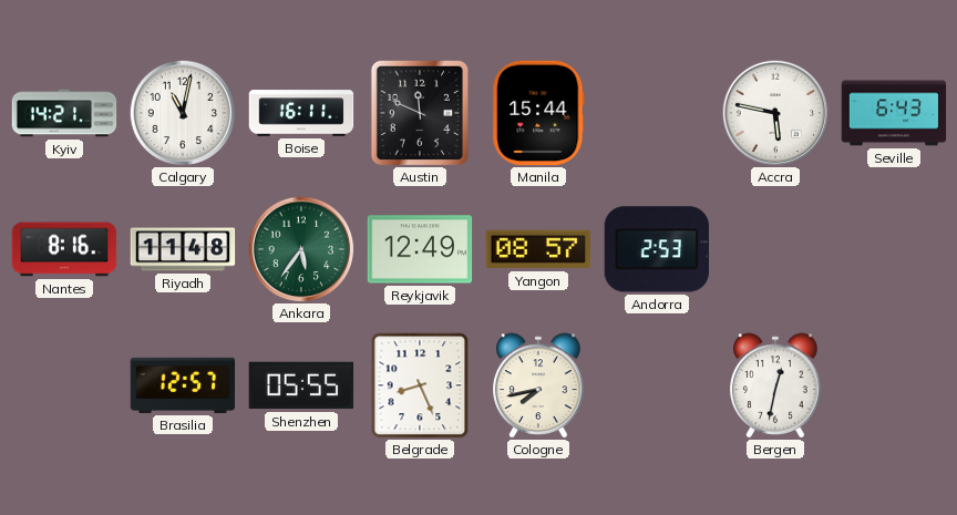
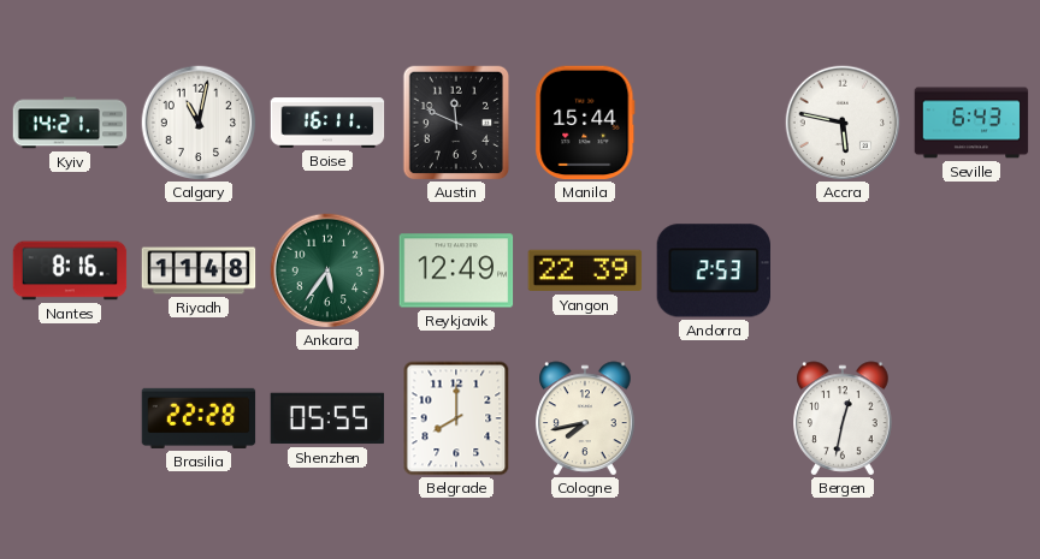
Yangon: 08:57 -> 22:39 (585, 270)
Brasilia: 12:57 -> 22:28 (199, 418)
Belgrade: 8:26 -> 8:00 (456, 418)
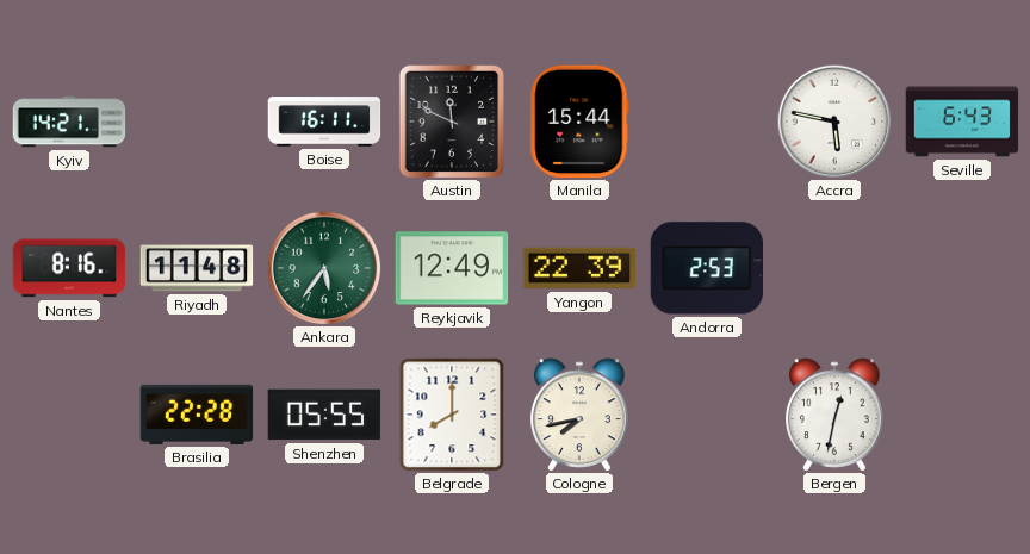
Calgary: 11:02 -> none (199, 123)
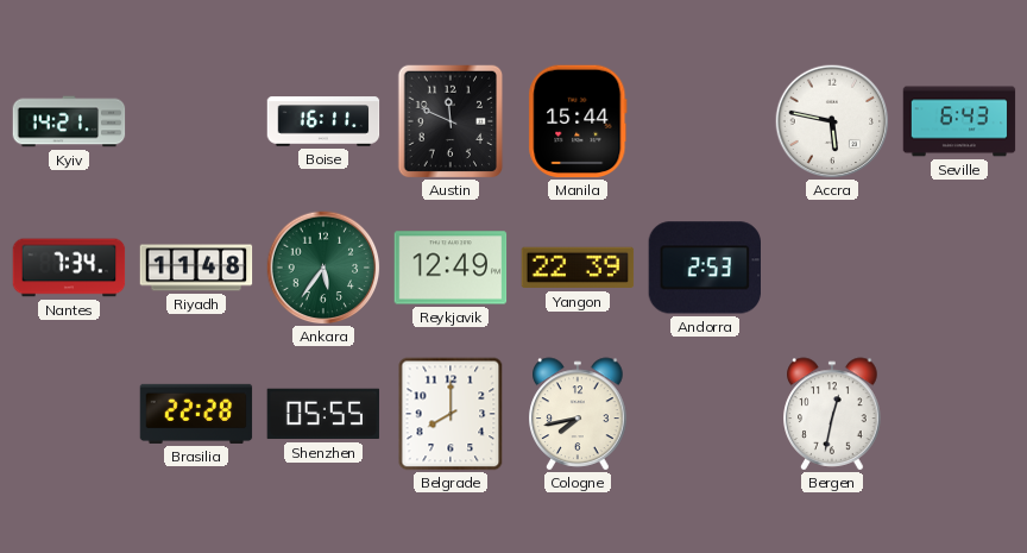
Nantes: 8:16 -> 7:34 (69, 268)
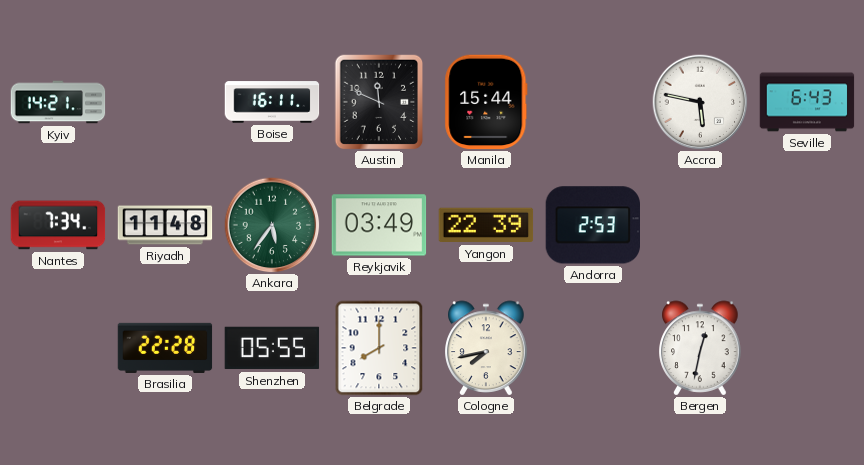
Reykjavik: 12:49 -> 03:49 (379, 225)
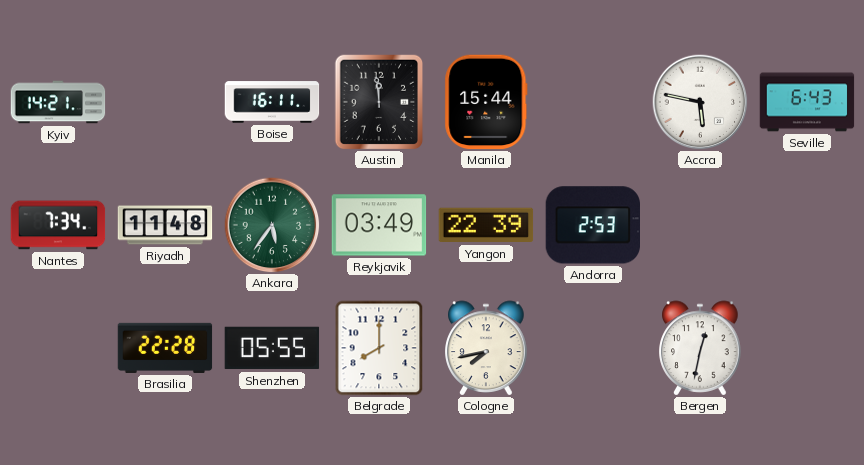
Austin: 11:49 -> 11:59 (379, 102)
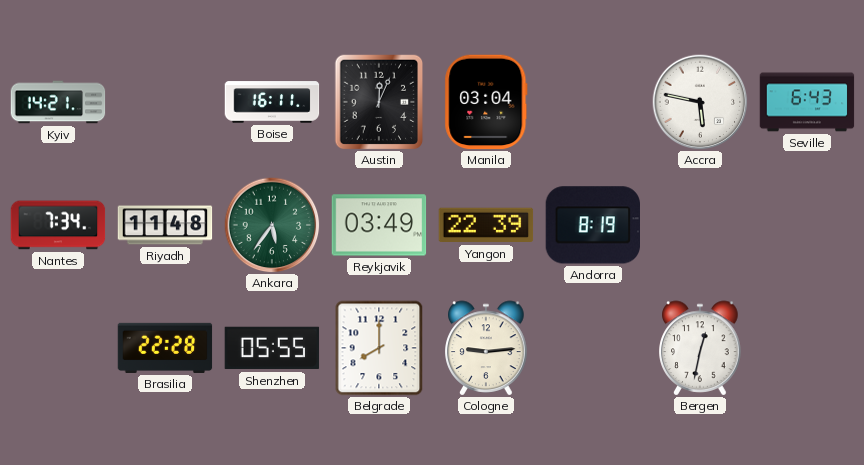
Austin: 11:59 -> 12:04 (379, 102)
Manila: 15:44 -> 03:04 (486, 102)
Andorra: 2:53 -> 8:19 (593, 225)
Cologne: 7:43 -> 9:14 (486, 348)
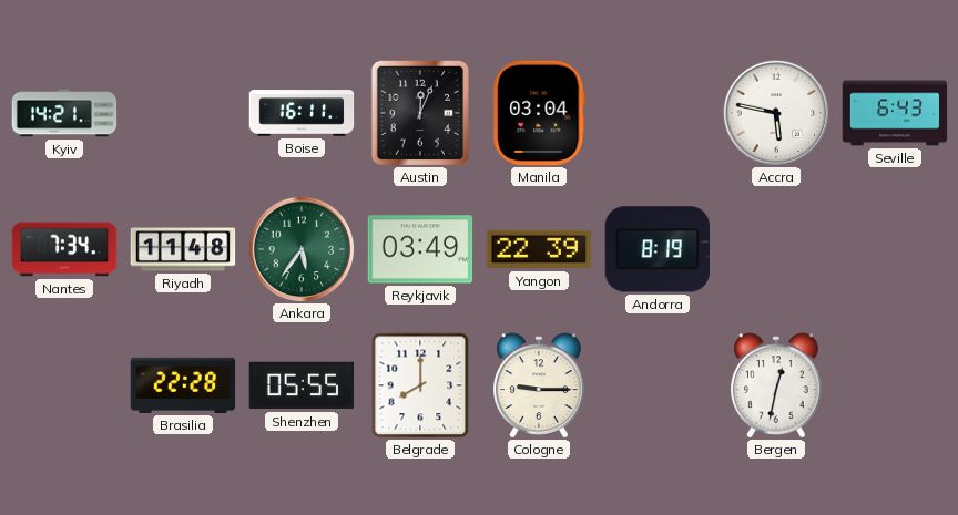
Cologne: 9:14 -> 9:15 (539, 385)
